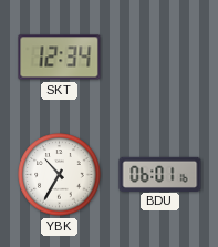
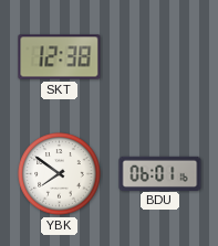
SKT: 12:34 -> 12:38 (60, 57)
YBK: 10:35 -> 7:51 (60, 174)
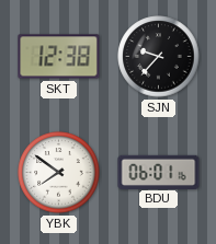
SJN: none -> 9:37 (159, 57)
